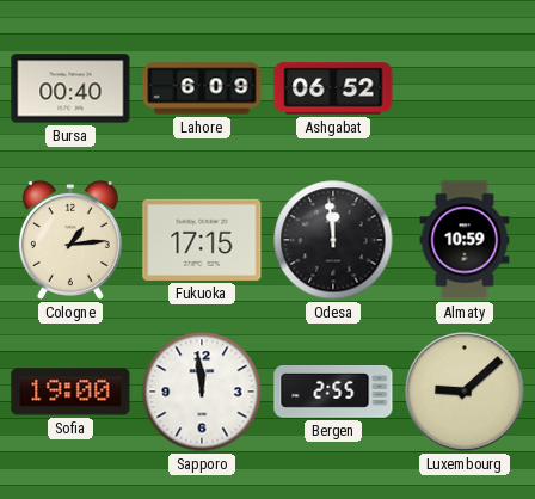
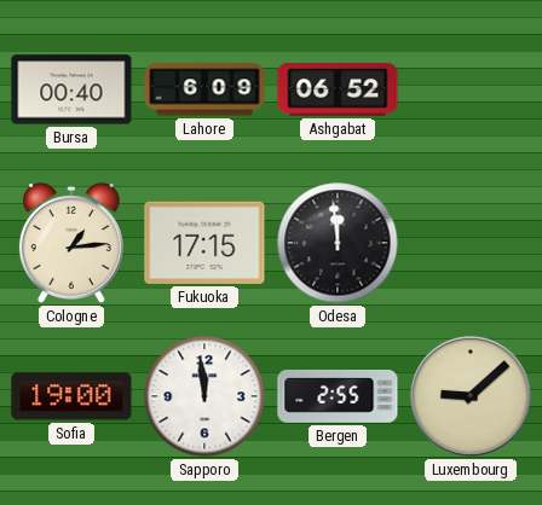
Almaty: 10:59 -> none (465, 240)
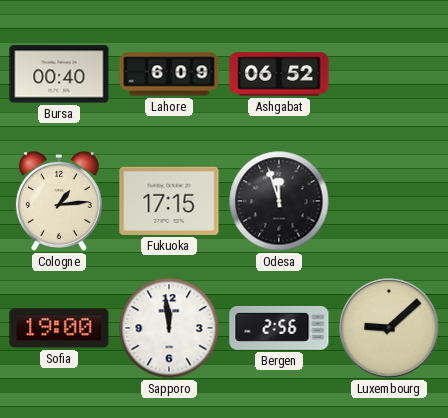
Odesa: 11:59 -> 11:57 (279, 201)
Bergen: 2:55 -> 2:56 (279, 329)
